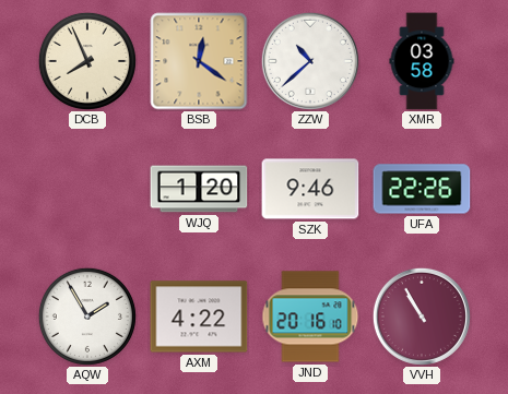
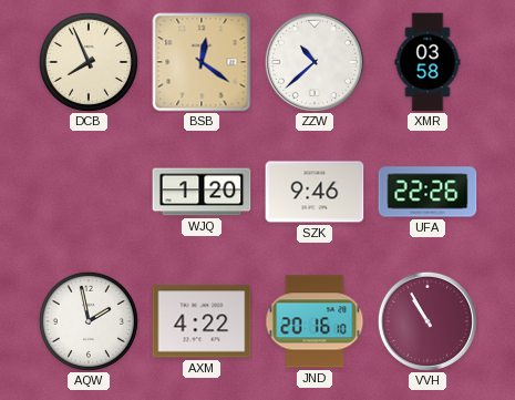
AQW: 1:55 -> 1:58 (89, 321)
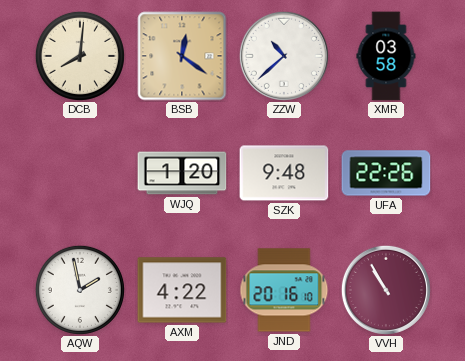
DCB: 7:56 -> 8:01 (80, 56)
SZK: 9:46 -> 9:48 (284, 173)
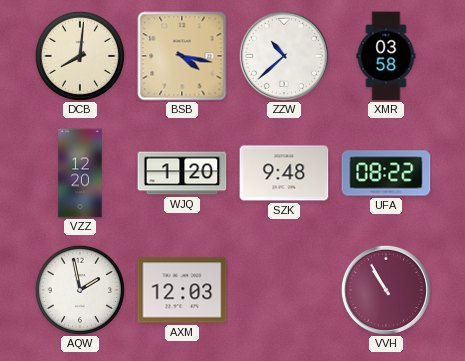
BSB: 12:21 -> 4:17 (182, 56)
VZZ: none -> 12:20 (80, 173)
UFA: 22:26 -> 08:22 (386, 173)
AXM: 4:22 -> 12:03 (182, 290)
JND: 20:16 -> none (284, 290)
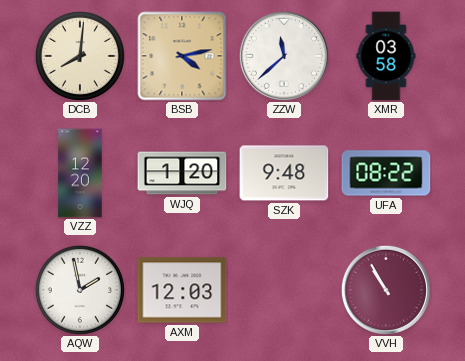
BSB: 4:17 -> 4:13 (182, 56)
ZZW: 10:38 -> 11:38 (284, 56)
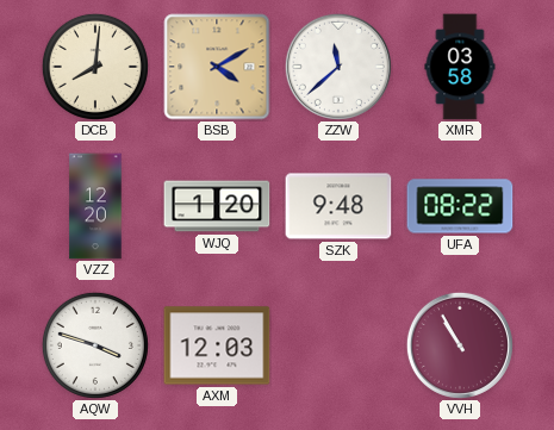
BSB: 4:13 -> 4:10 (217, 67)
AQW: 1:58 -> 3:48 (95, 345)
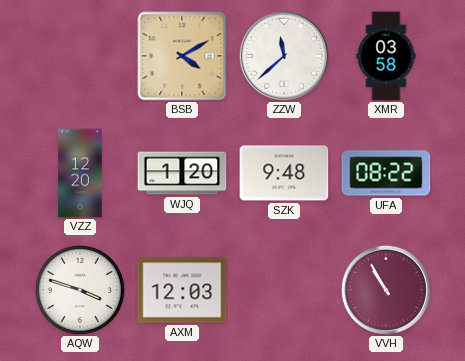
DCB: 8:01 -> none (95, 67)
